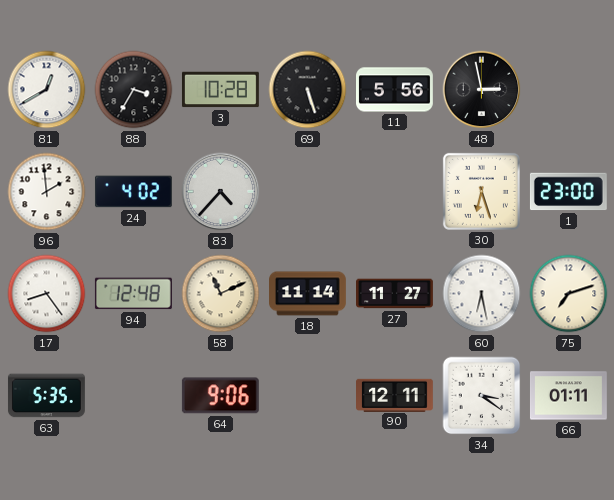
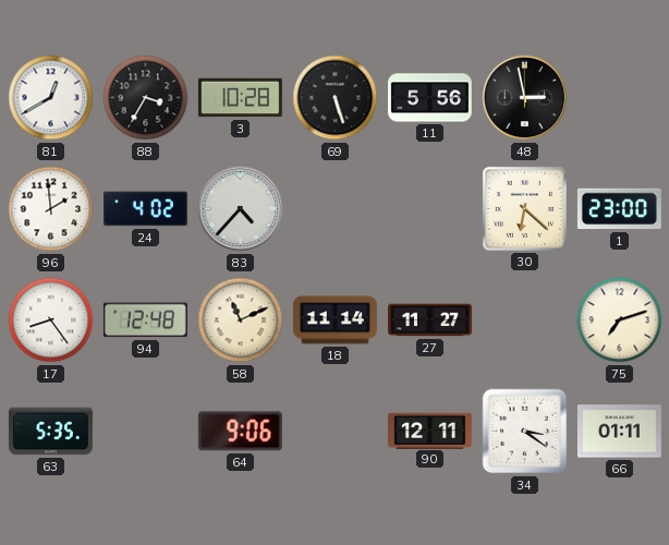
30: 6:27 -> 6:22 (524, 208)
60: 6:28 -> none (482, 294)
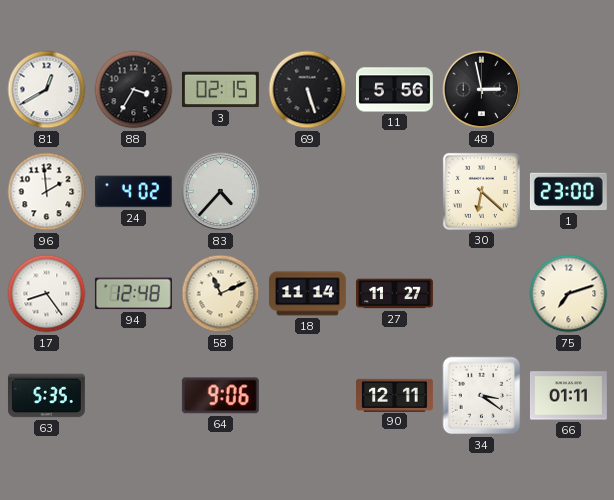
3: 10:28 -> 02:15 (220, 90)
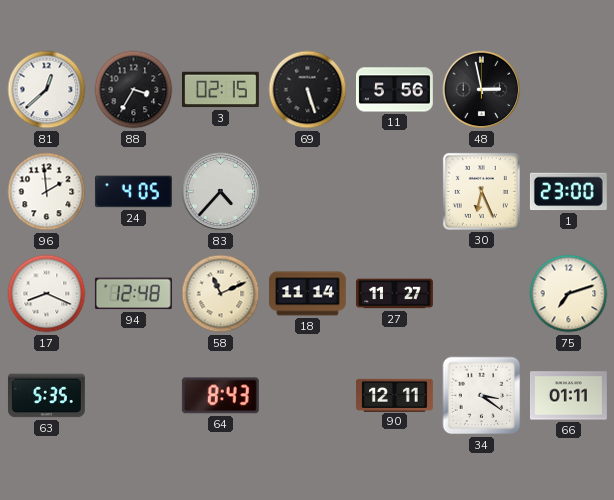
81: 12:40 -> 12:38 (47, 90)
24: 4:02 -> 4:05 (133, 192)
30: 6:22 -> 6:26 (481, 191)
17: 8:24 -> 8:19 (47, 294)
64: 9:06 -> 8:43 (220, 396)
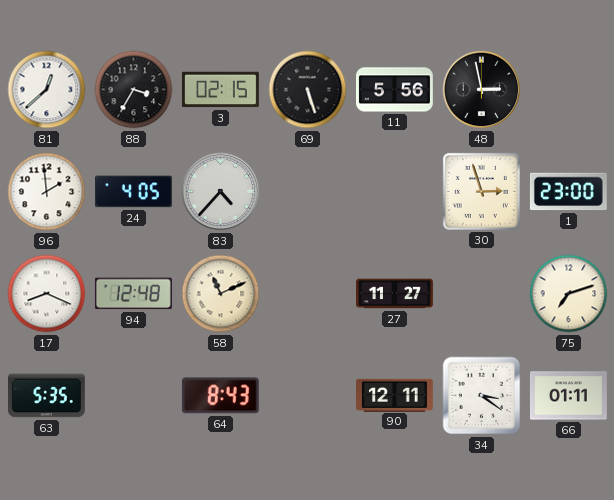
30: 6:26 -> 2:57 (481, 191)
18: 11:14 -> none (308, 294)
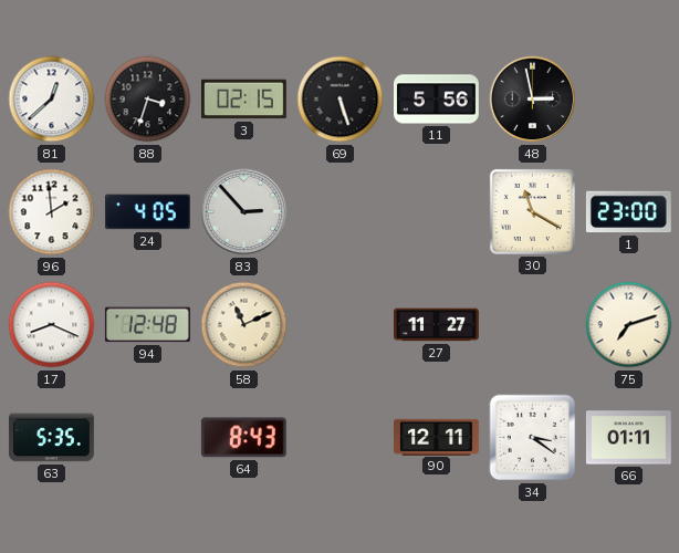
88: 3:35 -> 3:33 (148, 100)
83: 4:37 -> 2:53 (244, 212)
30: 2:57 -> 11:20 (532, 211)
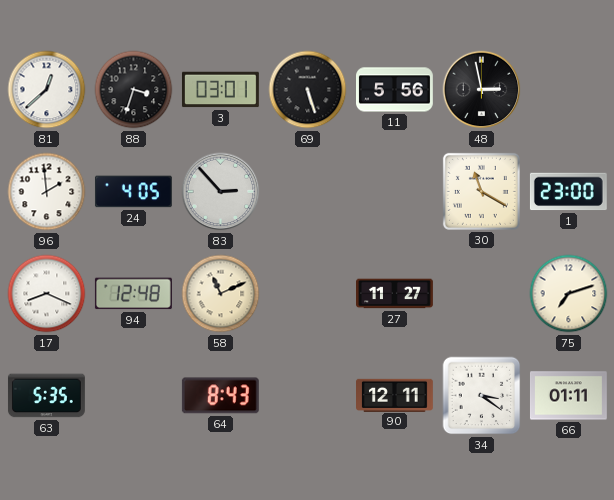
3: 02:15 -> 03:01 (220, 90)
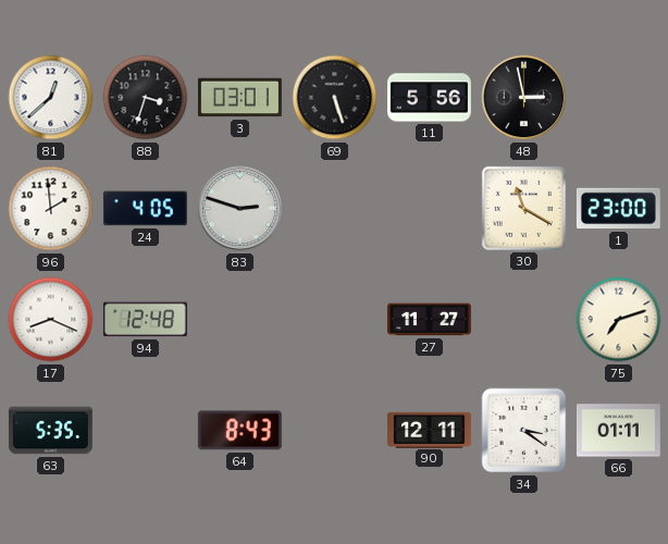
83: 2:53 -> 2:48 (240, 209)
58: 11:11 -> none (221, 294)
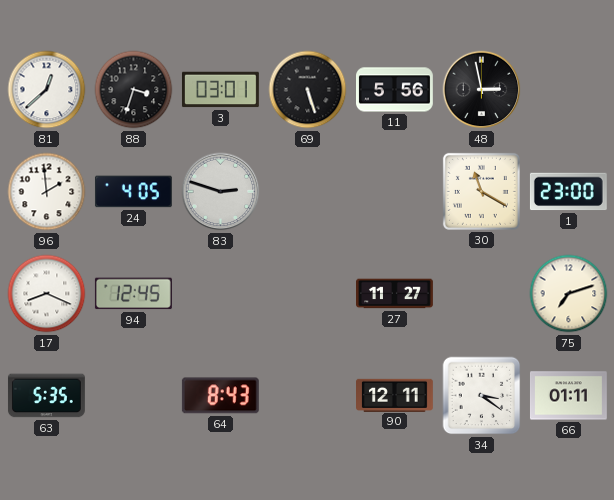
94: 12:48 -> 12:45 (133, 294)
